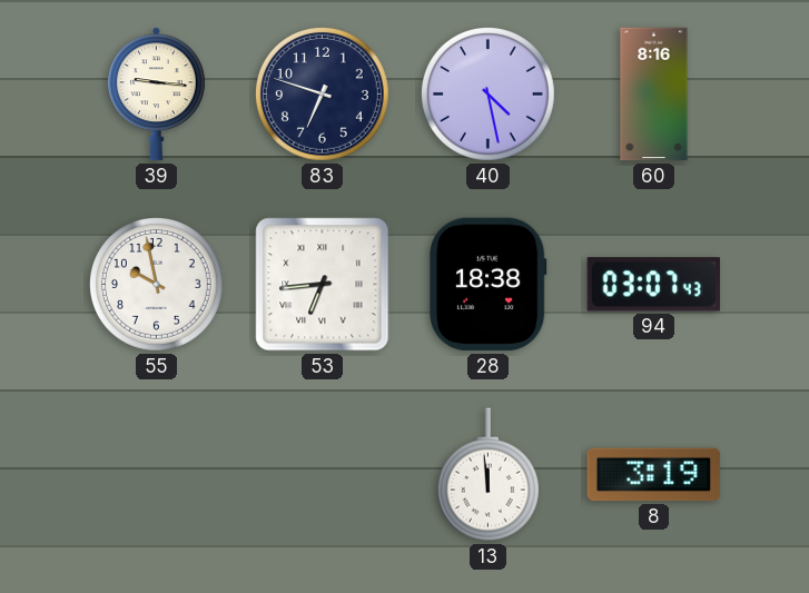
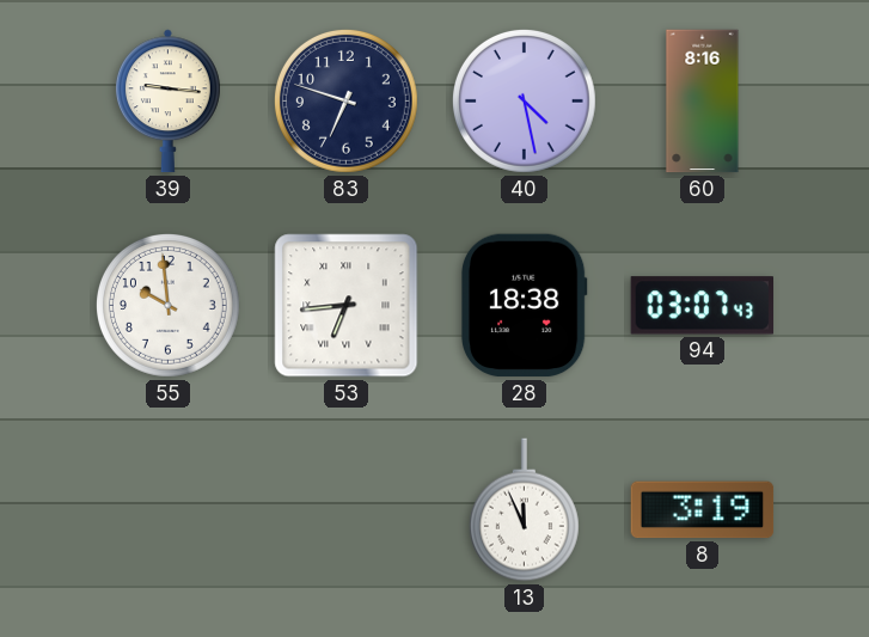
55: 9:58 -> 9:59 (167, 305)
13: 11:59 -> 11:56 (524, 510)
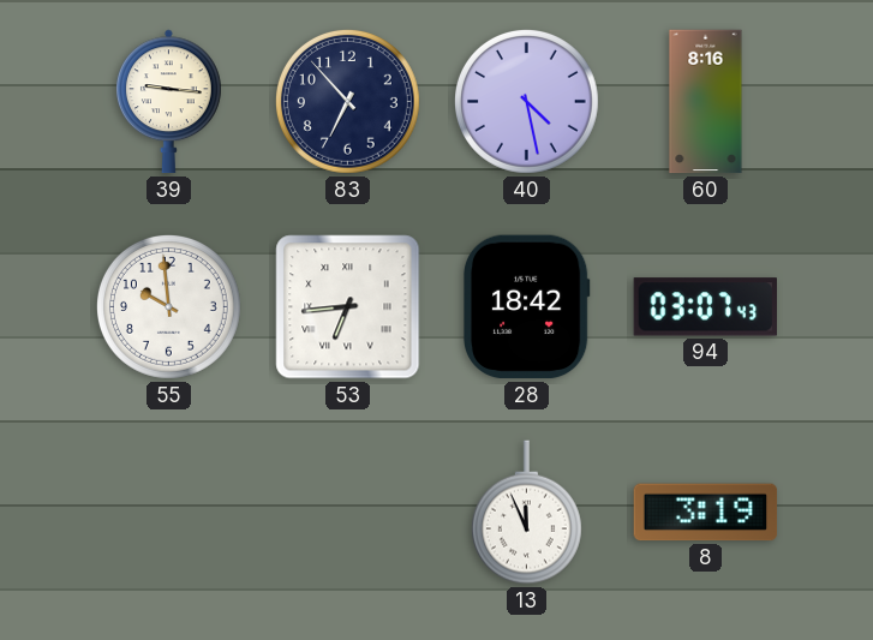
83: 6:48 -> 6:53 (347, 101)
28: 18:38 -> 18:42 (526, 307)
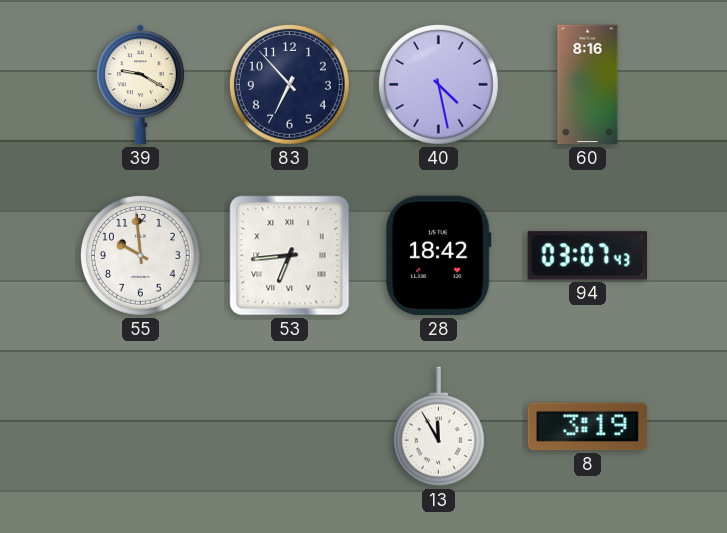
39: 9:16 -> 9:20 (140, 85)
13: 11:56 -> 11:55 (438, 427)
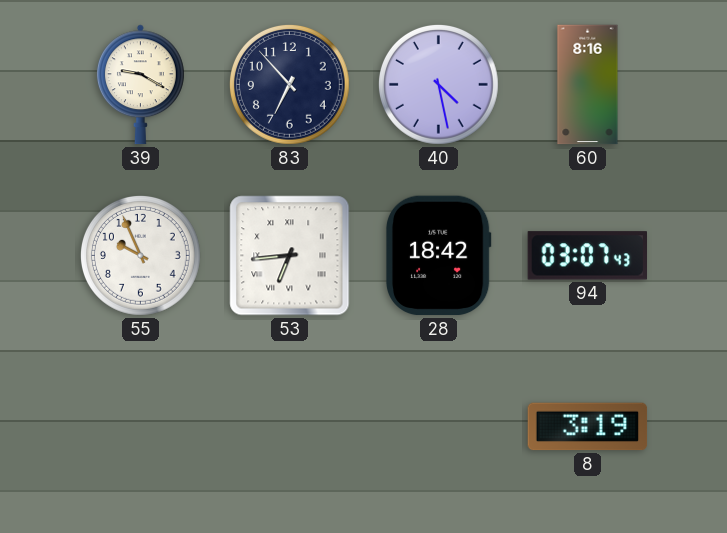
55: 9:59 -> 9:56 (140, 255)
13: 11:55 -> none (438, 427)
